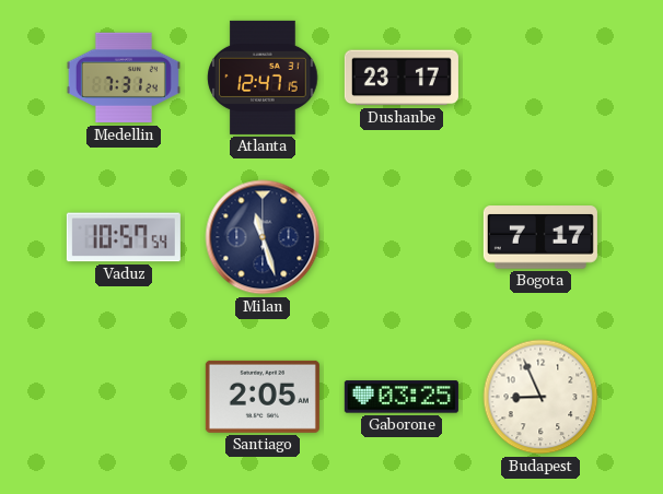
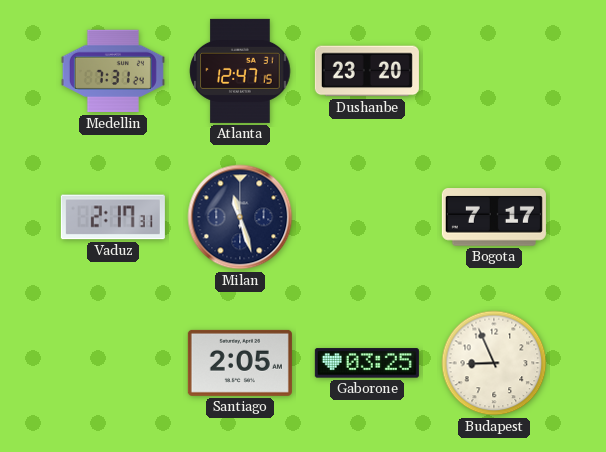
Dushanbe: 23:17 -> 23:20 (367, 71)
Vaduz: 10:57 -> 2:17 (113, 217)
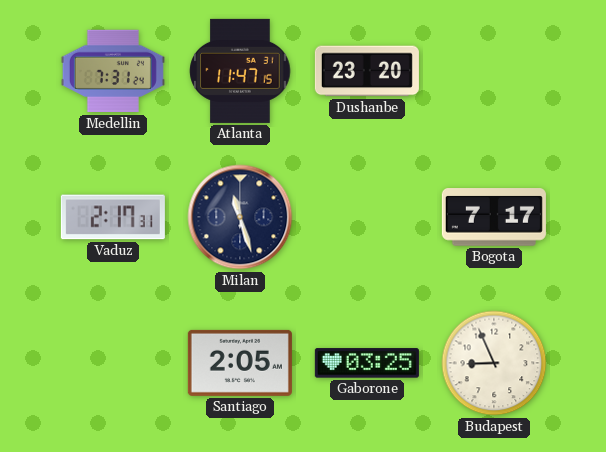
Atlanta: 12:47 -> 11:47 (240, 71)
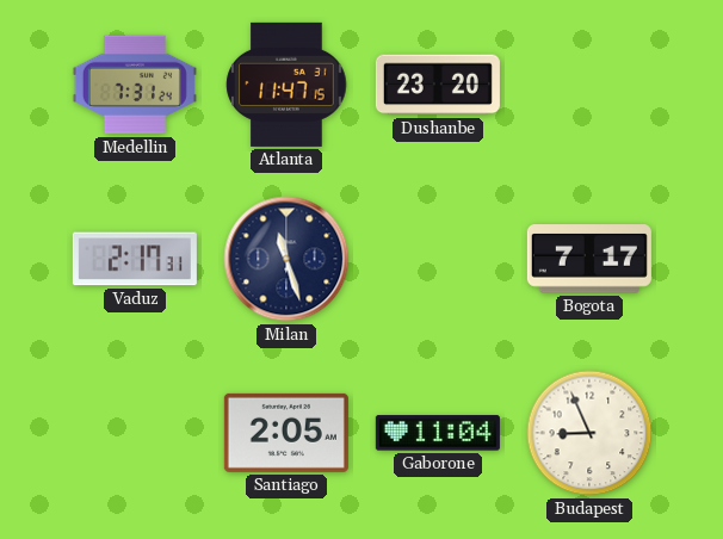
Gaborone: 03:25 -> 11:04 (438, 433)
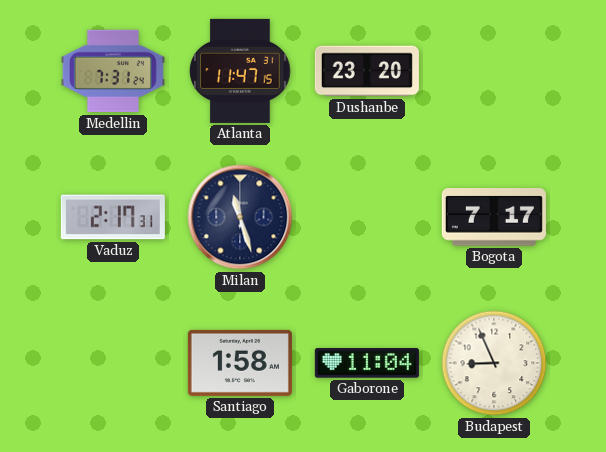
Santiago: 2:05 -> 1:58 (240, 363)
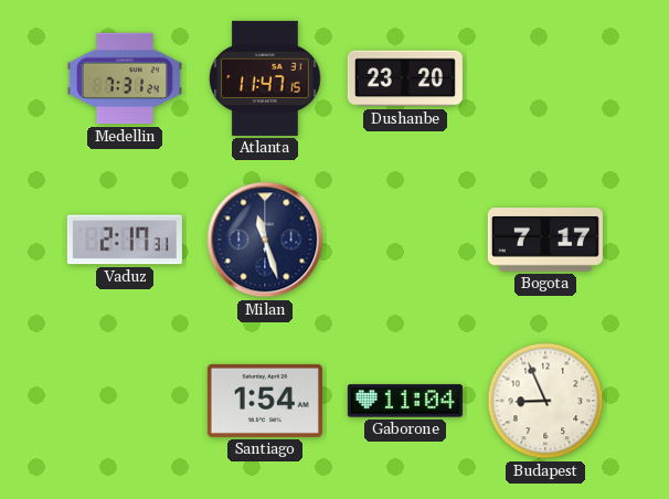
Santiago: 1:58 -> 1:54 (265, 401)
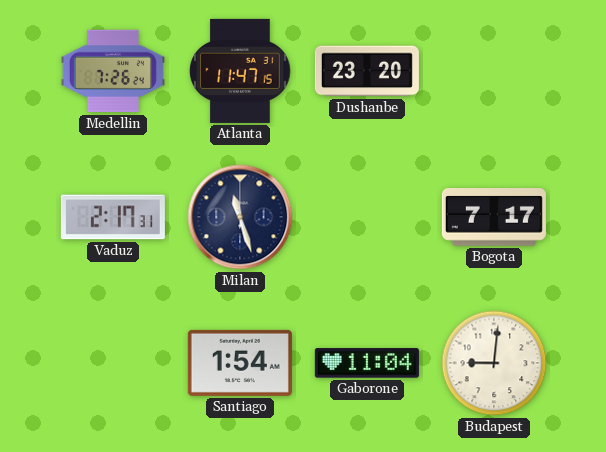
Medellin: 7:31 -> 7:26 (113, 71)
Budapest: 8:56 -> 9:01 (494, 363)
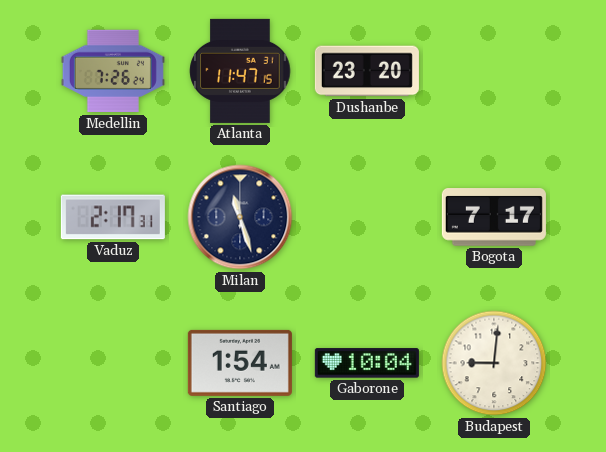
Gaborone: 11:04 -> 10:04 (367, 363)
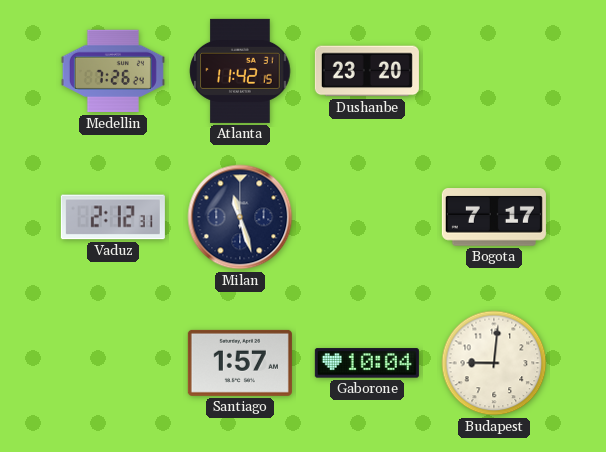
Atlanta: 11:47 -> 11:42 (240, 71)
Vaduz: 2:17 -> 2:12 (113, 217)
Santiago: 1:54 -> 1:57 (240, 363)
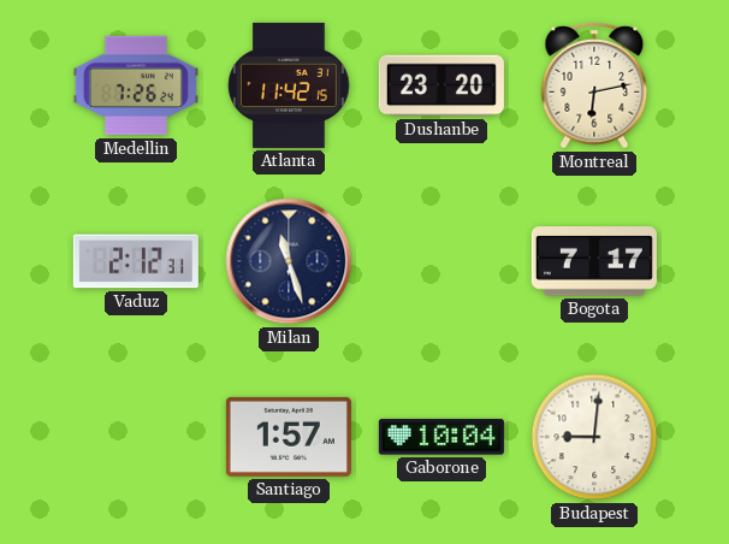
Montreal: none -> 6:13 (594, 85)
